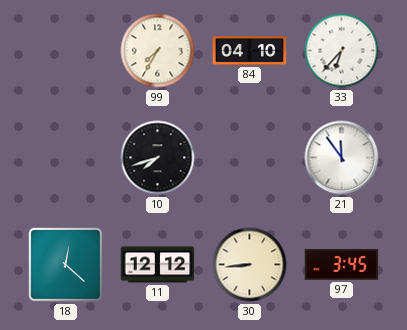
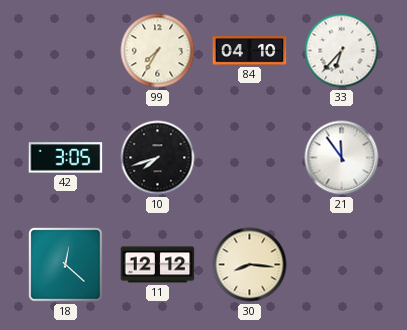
42: none -> 3:05 (66, 158)
30: 8:44 -> 8:16 (250, 265)
97: 3:45 -> none (342, 265)
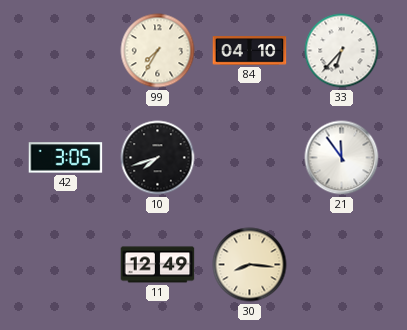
18: 12:22 -> none (66, 265)
11: 12:12 -> 12:49 (158, 265)
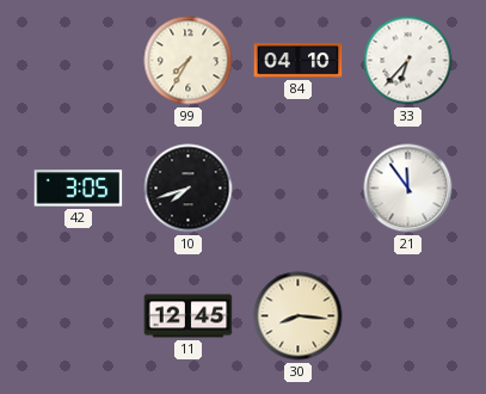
11: 12:49 -> 12:45 (189, 316)
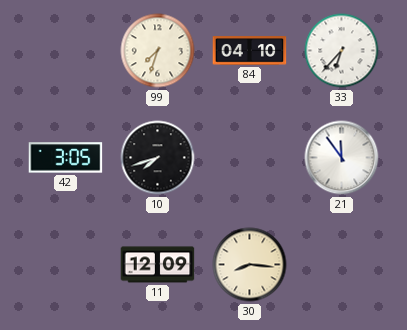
99: 7:35 -> 7:33 (158, 51)
11: 12:45 -> 12:09 (158, 265)
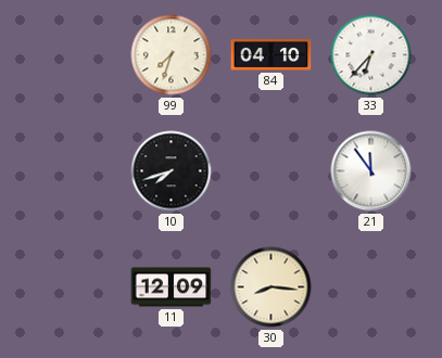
42: 3:05 -> none (66, 158)
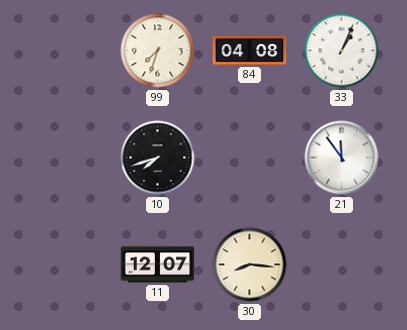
84: 04:10 -> 04:08 (250, 51)
33: 6:37 -> 1:04 (342, 51)
11: 12:09 -> 12:07 (158, 265)
